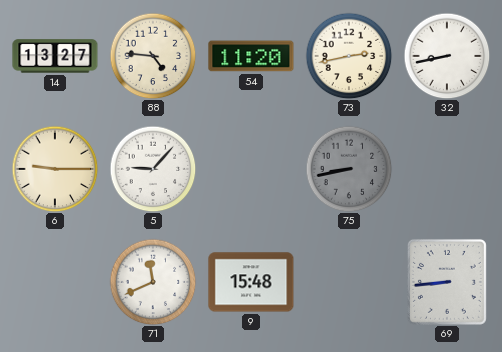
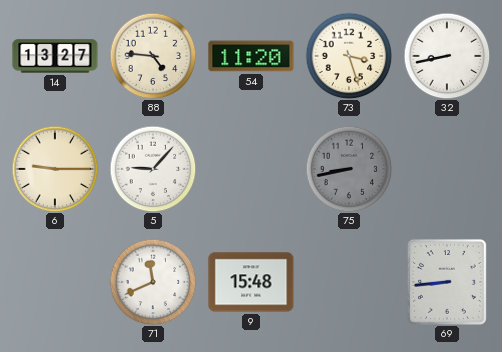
73: 2:43 -> 3:27 (349, 56)
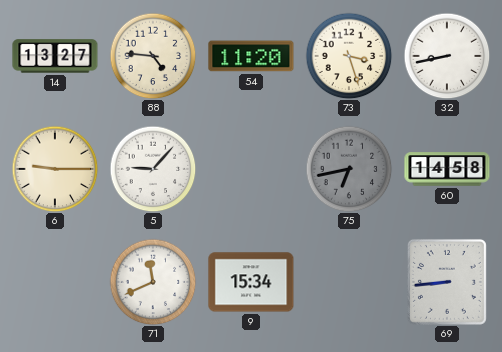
75: 8:43 -> 6:43 (349, 169)
60: none -> 14:58 (447, 169)
9: 15:48 -> 15:34 (251, 282)
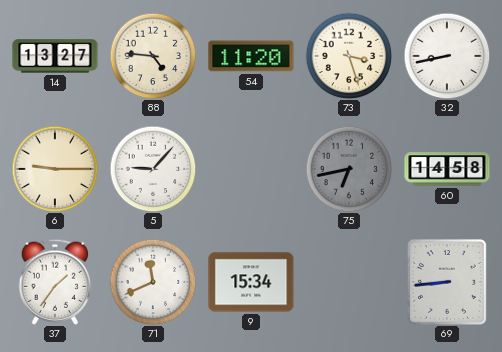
37: none -> 1:36 (55, 282)
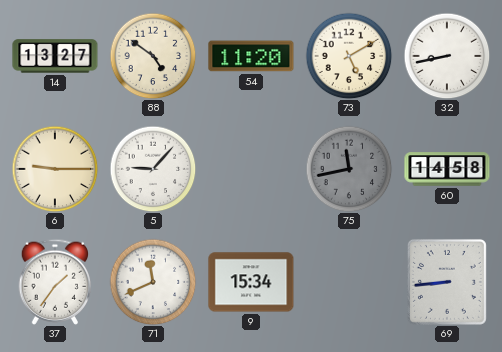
88: 4:46 -> 4:51 (153, 56)
73: 3:27 -> 5:10 (349, 56)
75: 6:43 -> 11:43 (349, 169)
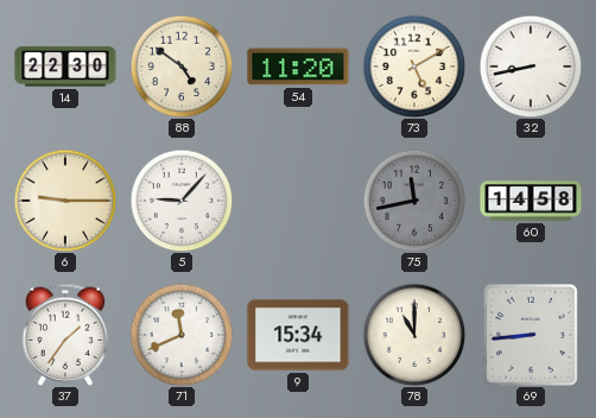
14: 13:27 -> 22:30 (65, 66)
78: none -> 11:00 (414, 335)
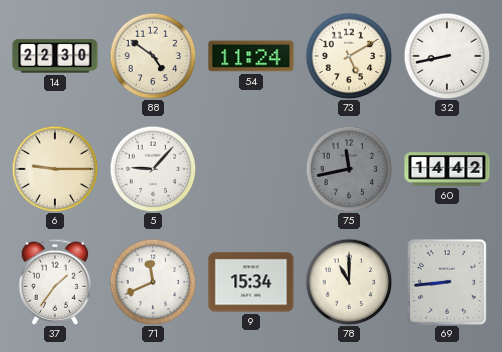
54: 11:20 -> 11:24 (251, 56)
60: 14:58 -> 14:42 (447, 169)
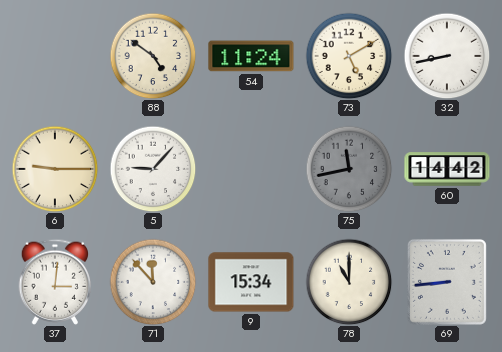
14: 22:30 -> none (55, 56)
37: 1:36 -> 3:01 (55, 282)
71: 11:41 -> 11:53 (153, 282)
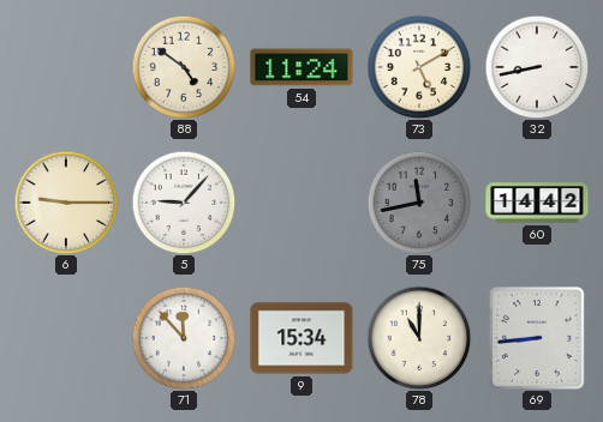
37: 3:01 -> none (55, 282)
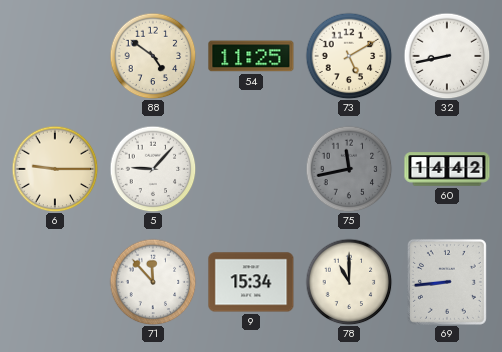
54: 11:24 -> 11:25 (251, 56)
